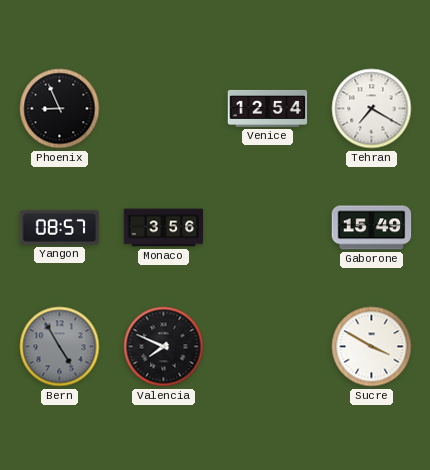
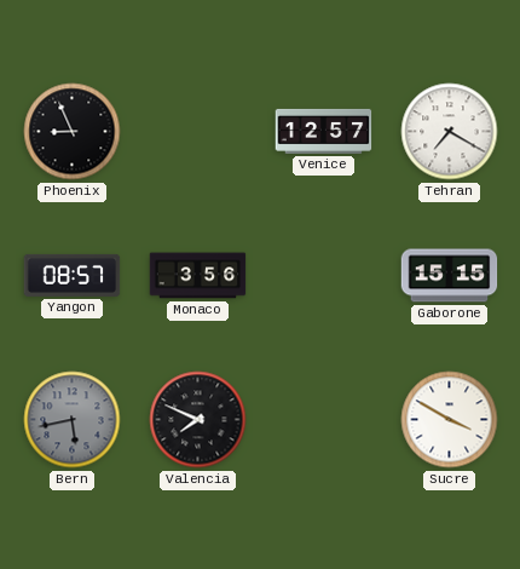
Venice: 12:54 -> 12:57 (324, 131)
Gaborone: 15:49 -> 15:15 (450, 276)
Bern: 4:55 -> 5:43 (73, 420)
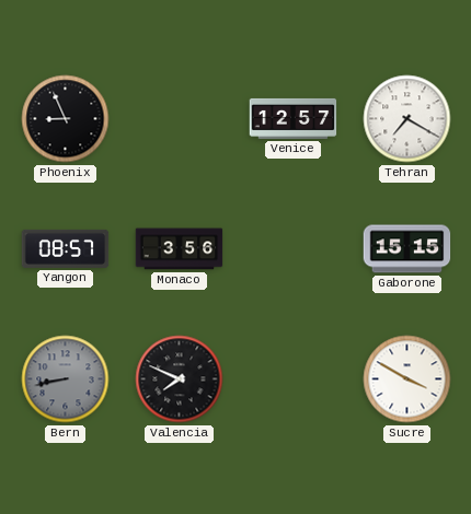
Bern: 5:43 -> 8:43 (66, 379)
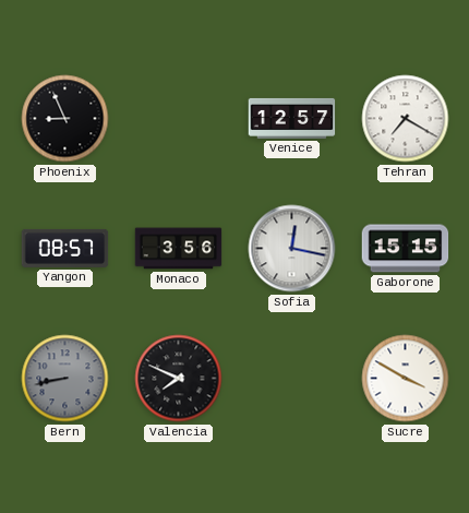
Sofia: none -> 12:17 (292, 249)
